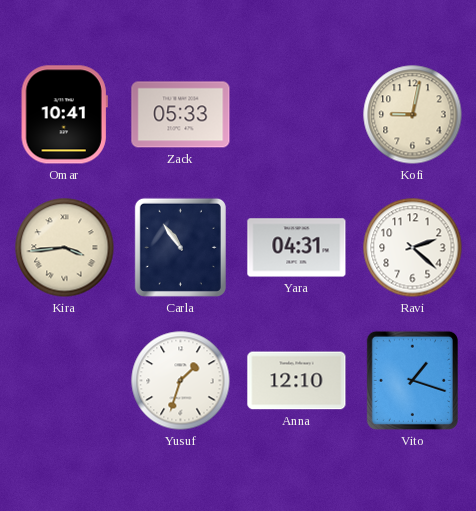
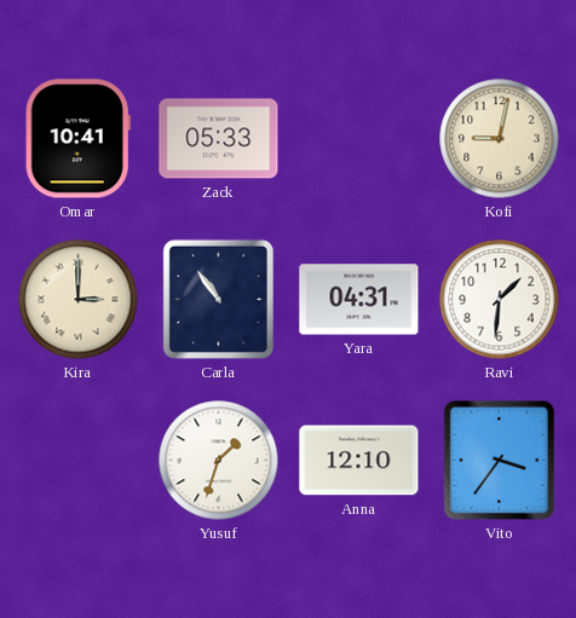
Kira: 3:44 -> 3:00 (79, 300)
Ravi: 2:22 -> 1:31 (500, 300)
Vito: 1:18 -> 3:36 (499, 460)
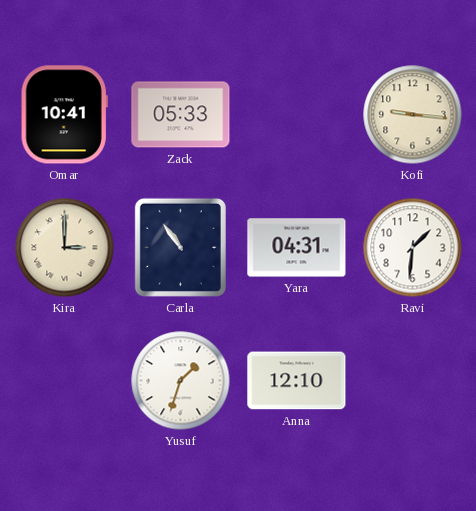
Kofi: 9:02 -> 9:16 (413, 115)
Vito: 3:36 -> none (499, 460)
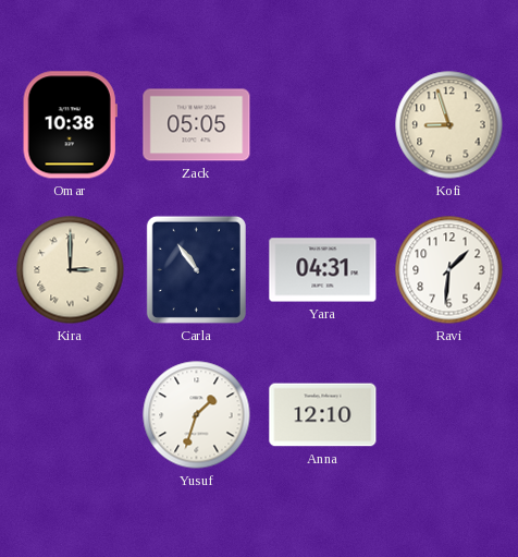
Omar: 10:41 -> 10:38 (70, 125)
Zack: 05:33 -> 05:05 (197, 125)
Kofi: 9:16 -> 8:57 (449, 125)
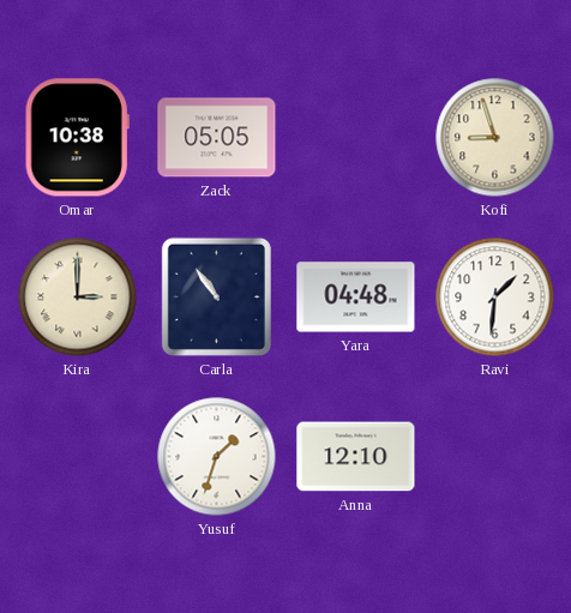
Yara: 04:31 -> 04:48 (356, 298)
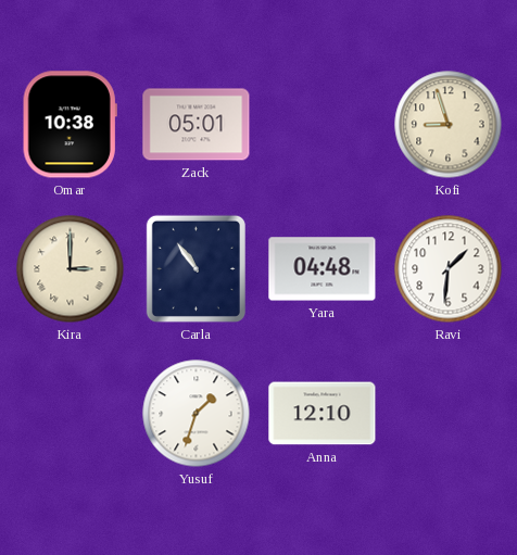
Zack: 05:05 -> 05:01 (197, 125)
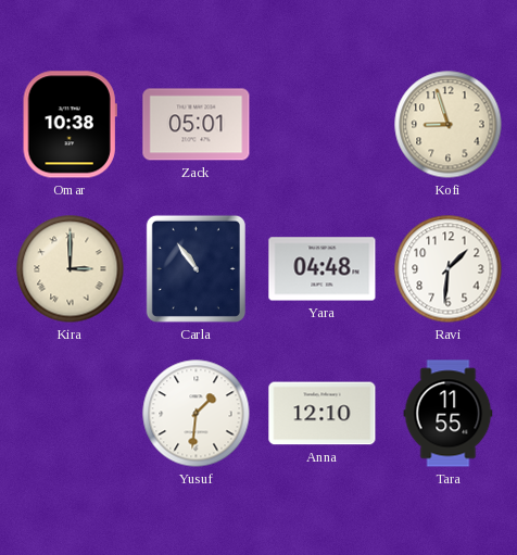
Yusuf: 1:33 -> 1:31 (197, 414)
Tara: none -> 11:55 (449, 414)
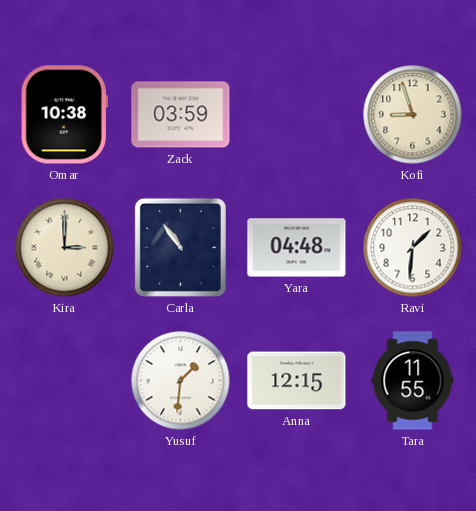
Zack: 05:01 -> 03:59 (181, 115)
Anna: 12:10 -> 12:15 (297, 381)
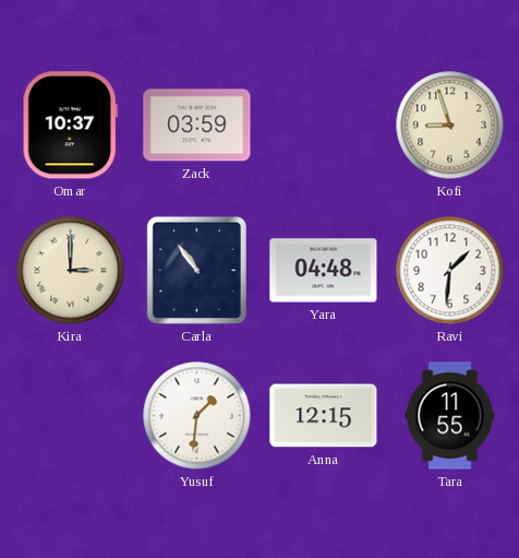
Omar: 10:38 -> 10:37 (70, 126)
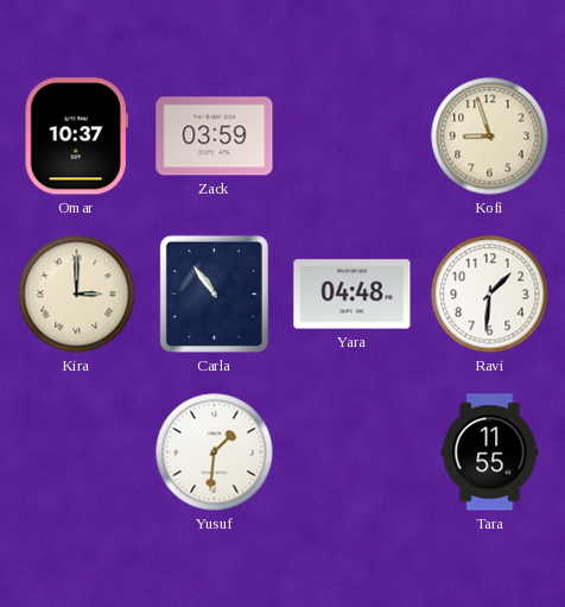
Anna: 12:15 -> none (324, 416)
